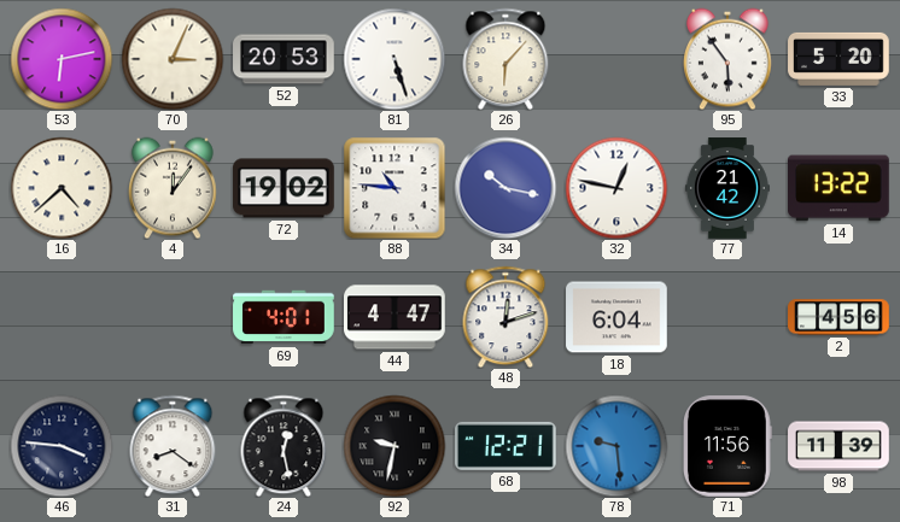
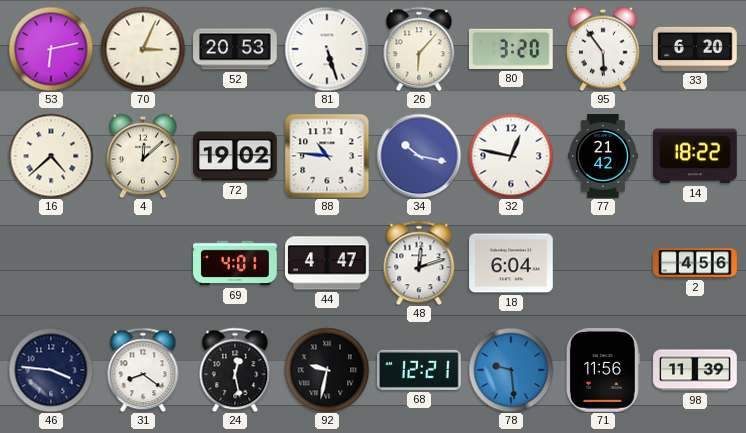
80: none -> 3:20 (511, 49)
33: 5:20 -> 6:20 (695, 49)
4: 12:06 -> 12:08 (144, 156)
14: 13:22 -> 18:22 (696, 156)
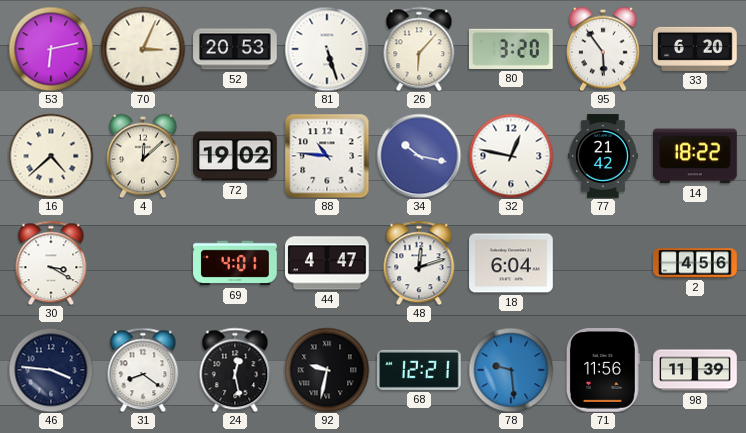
30: none -> 3:20 (51, 263)
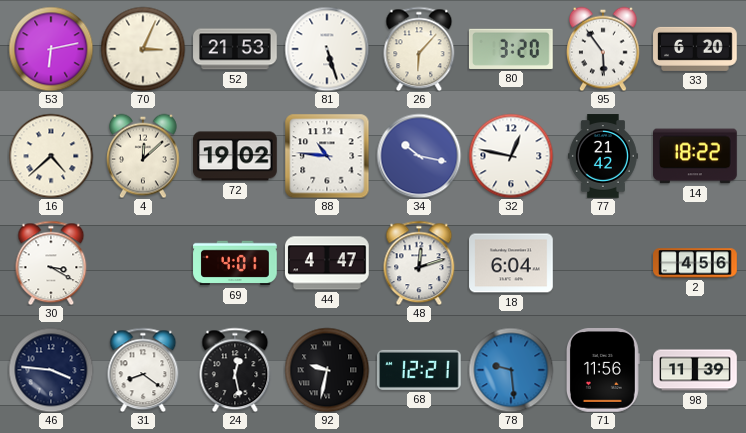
52: 20:53 -> 21:53 (235, 49)
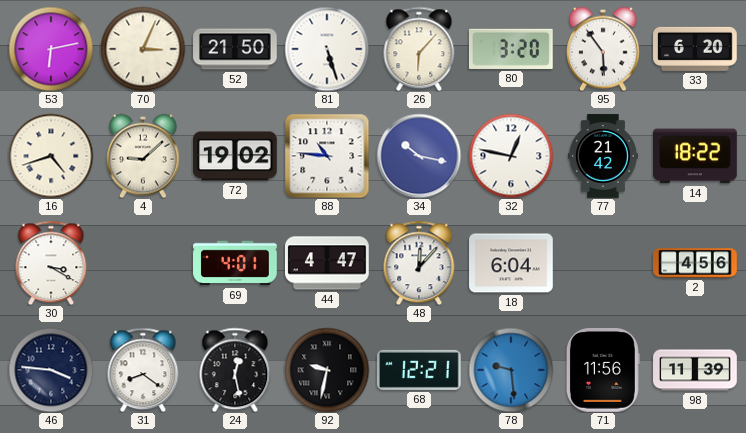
52: 21:53 -> 21:50 (235, 49)
16: 4:38 -> 4:42 (51, 156)
4: 12:08 -> 9:08 (144, 156)
48: 12:12 -> 12:07 (419, 263)
